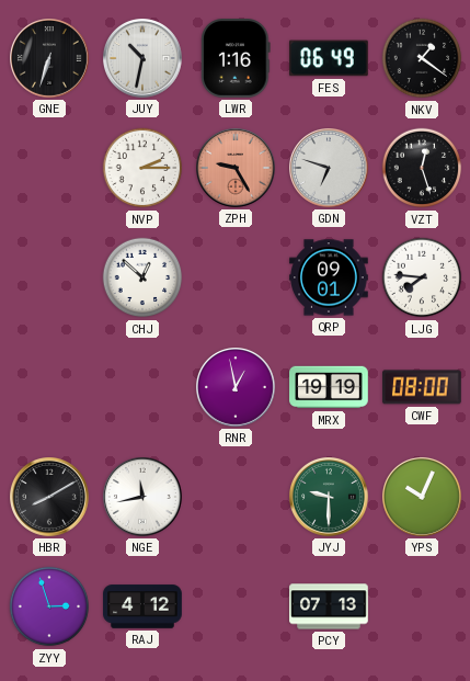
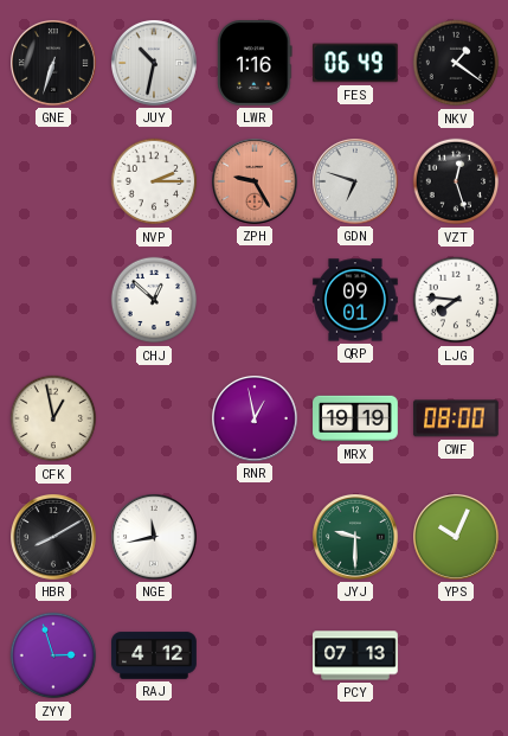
CFK: none -> 12:58 (53, 418)
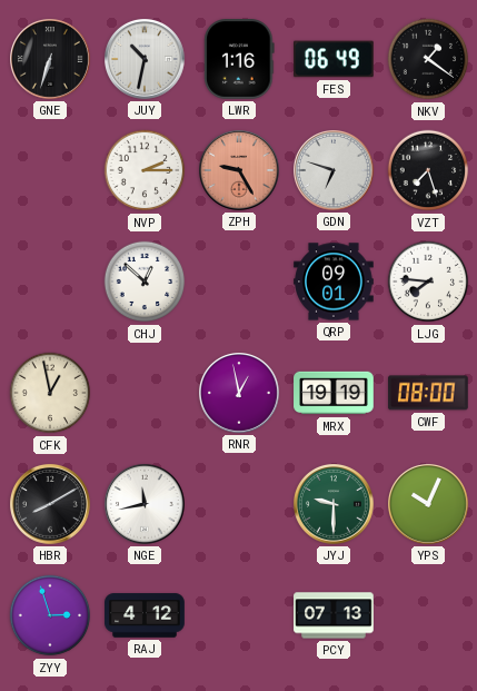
VZT: 12:27 -> 7:27 (428, 170)
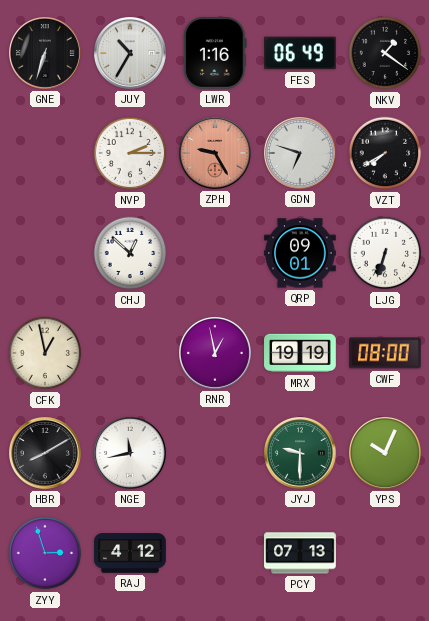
JUY: 10:32 -> 10:35 (131, 54)
VZT: 7:27 -> 7:40 (385, 153)
LJG: 7:46 -> 6:33 (385, 253)
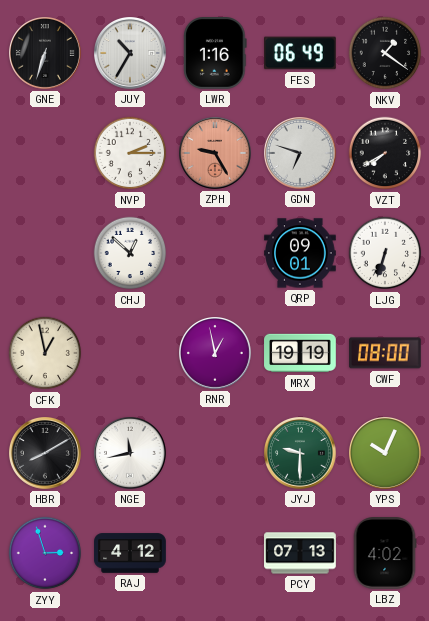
LBZ: none -> 4:02 (385, 553)
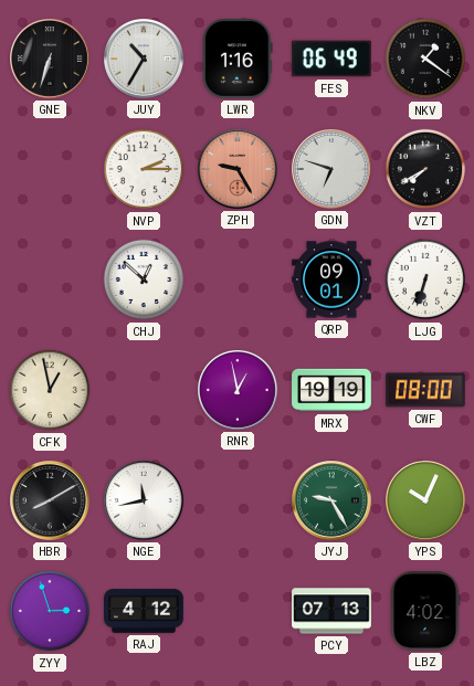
JYJ: 9:30 -> 9:25 (333, 502)
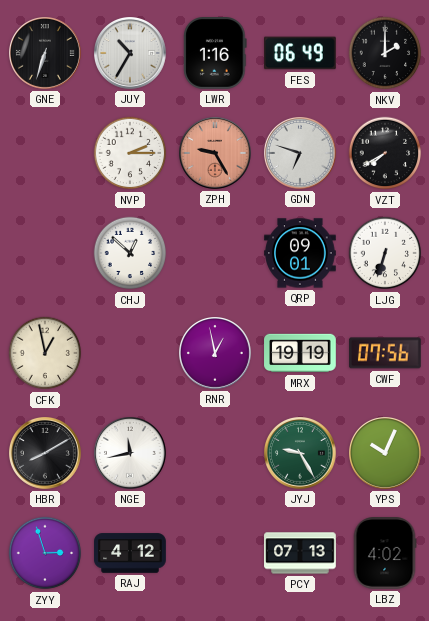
NKV: 1:21 -> 2:00 (385, 53)
CWF: 08:00 -> 07:56 (386, 353)
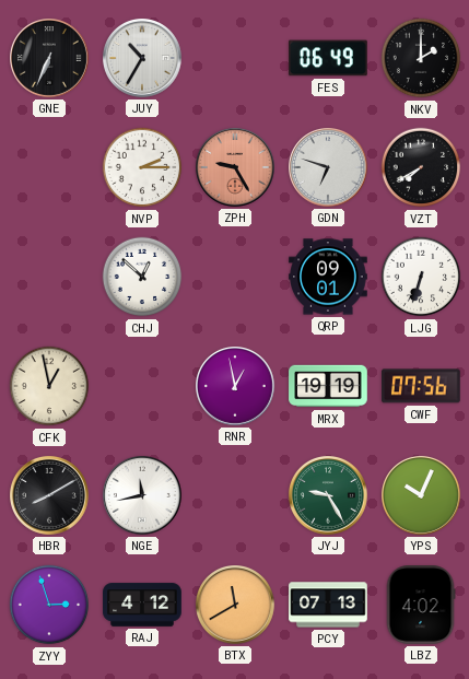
GNE: 6:33 -> 6:34 (50, 59)
LWR: 1:16 -> none (215, 54)
BTX: none -> 11:40 (236, 606)
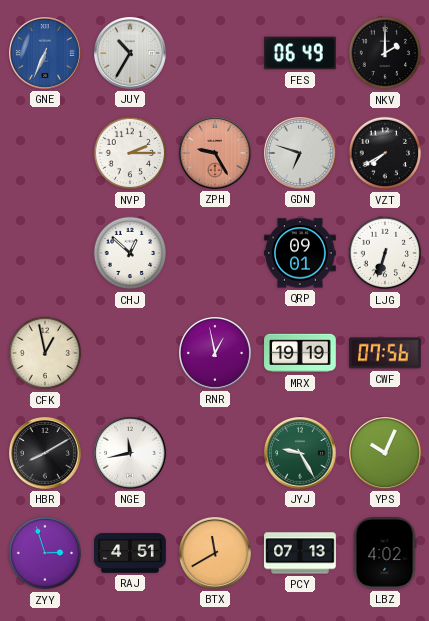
GNE dial: black -> blue (46, 54)
RAJ: 4:12 -> 4:51 (130, 553)
